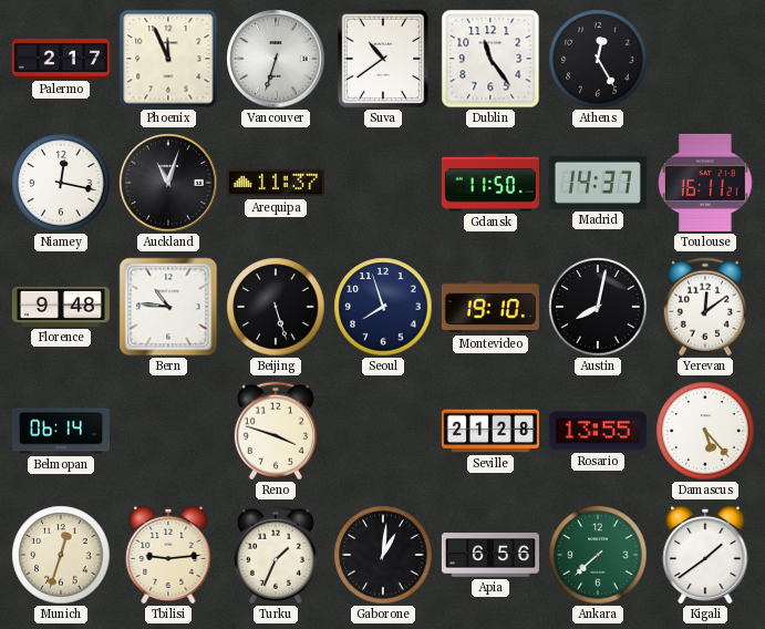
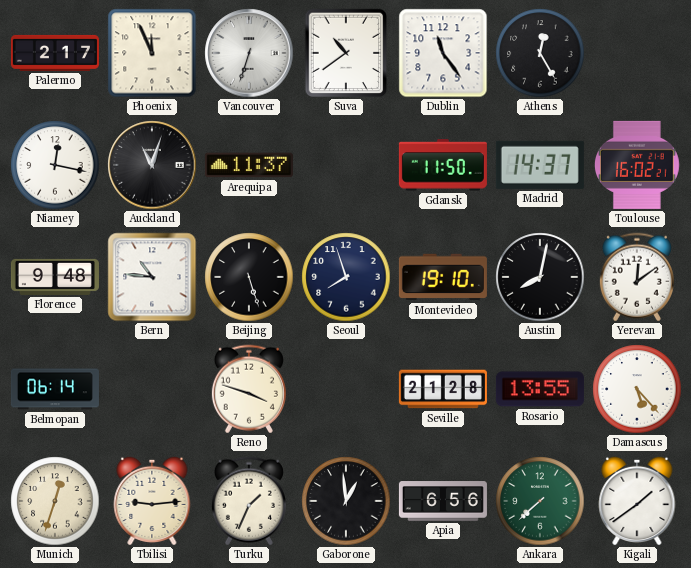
Toulouse: 16:11 -> 16:02 (637, 165)
Gaborone: 1:01 -> 12:59 (346, 501)
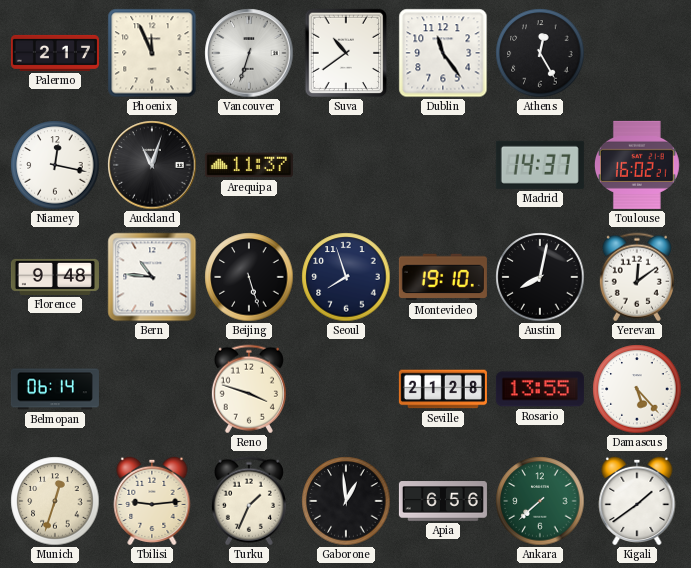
Gdansk: 11:50 -> none (443, 165)
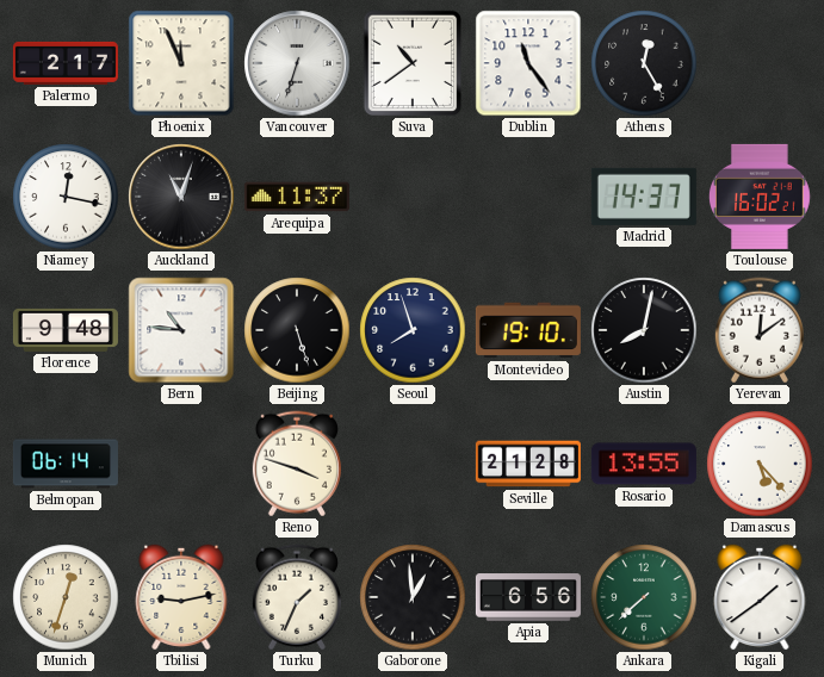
Tbilisi: 9:14 -> 9:13 (181, 597)
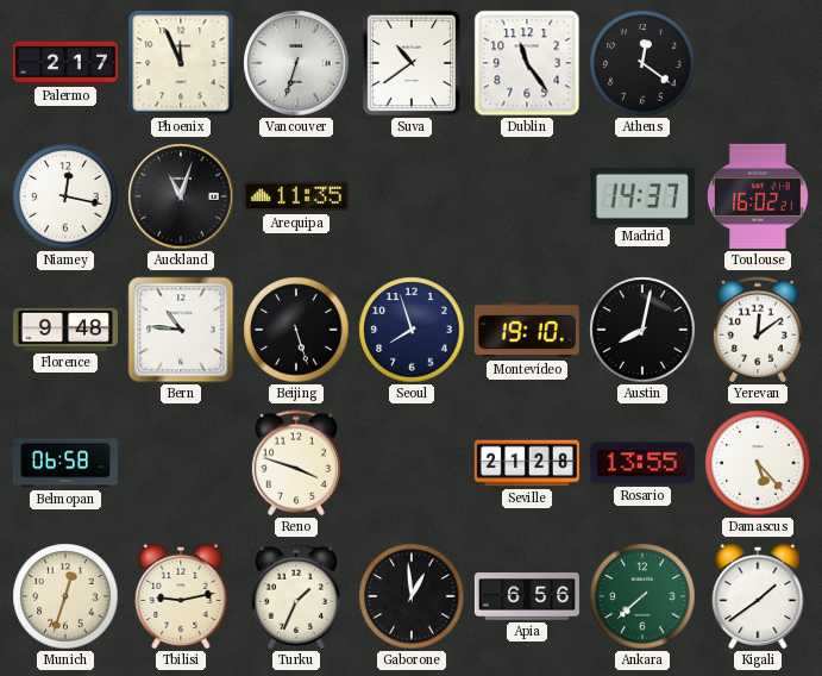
Athens: 12:25 -> 12:21 (642, 63)
Arequipa: 11:37 -> 11:35 (296, 196)
Belmopan: 06:14 -> 06:58 (65, 463)
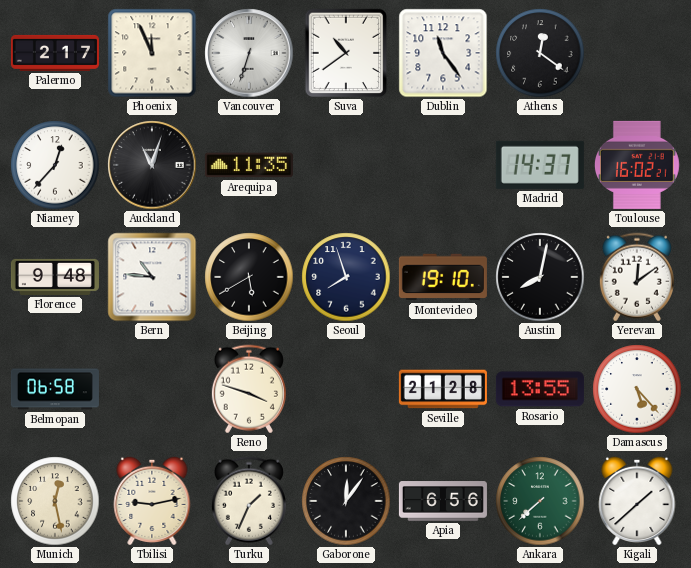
Niamey: 12:17 -> 12:37 (55, 165)
Beijing: 5:27 -> 5:40 (249, 277)
Munich: 12:33 -> 12:28 (55, 501)
Gaborone: 12:59 -> 12:06 (346, 501)
Kigali: 1:39 -> 1:38 (637, 501)
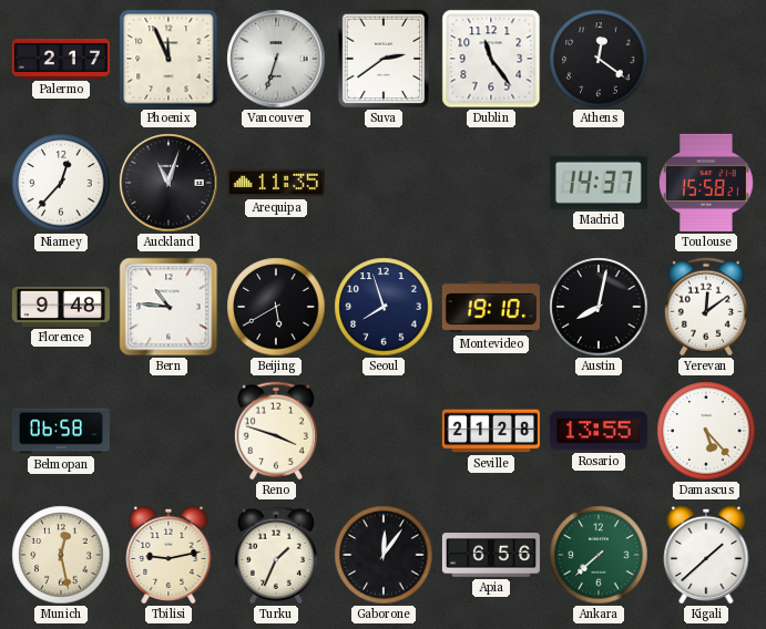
Suva: 10:39 -> 2:39 (384, 59)
Toulouse: 16:02 -> 15:58 (706, 183)
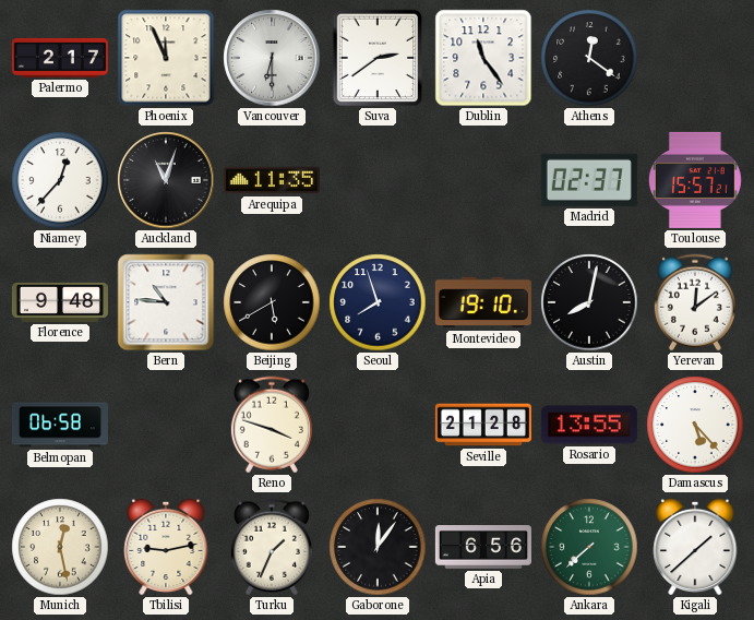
Vancouver: 6:33 -> 6:30 (272, 58)
Madrid: 14:37 -> 02:37 (589, 180)
Toulouse: 15:58 -> 15:57 (695, 180)
